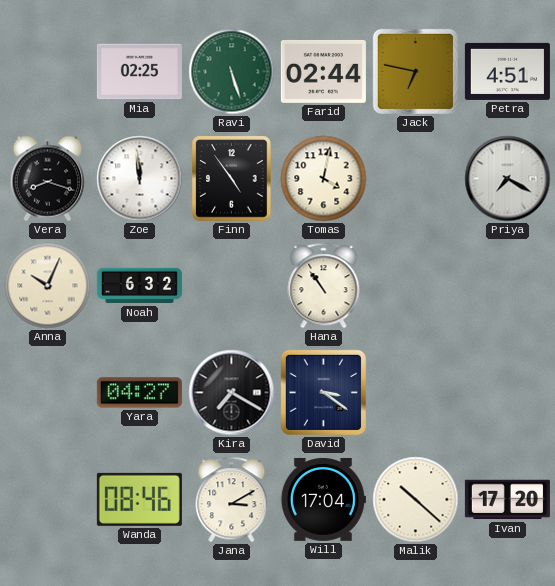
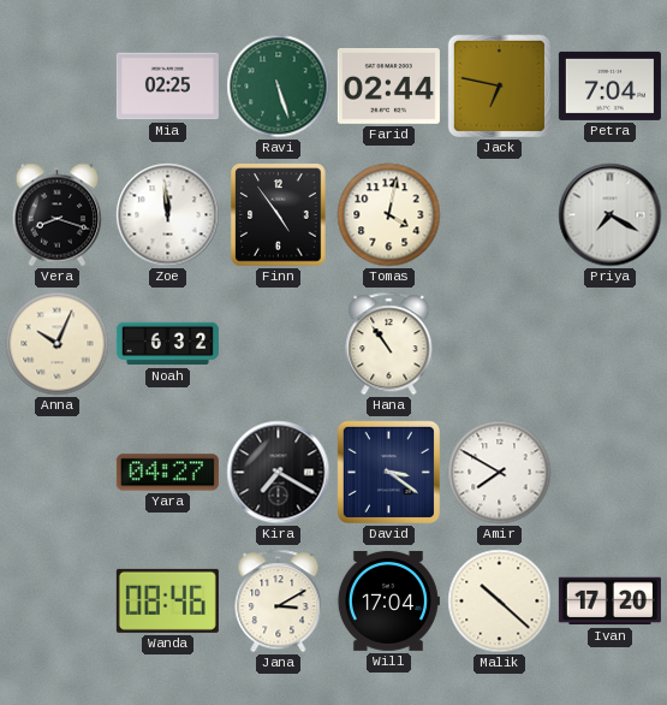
Petra: 4:51 -> 7:04 (609, 85)
Amir: none -> 7:50 (500, 473)
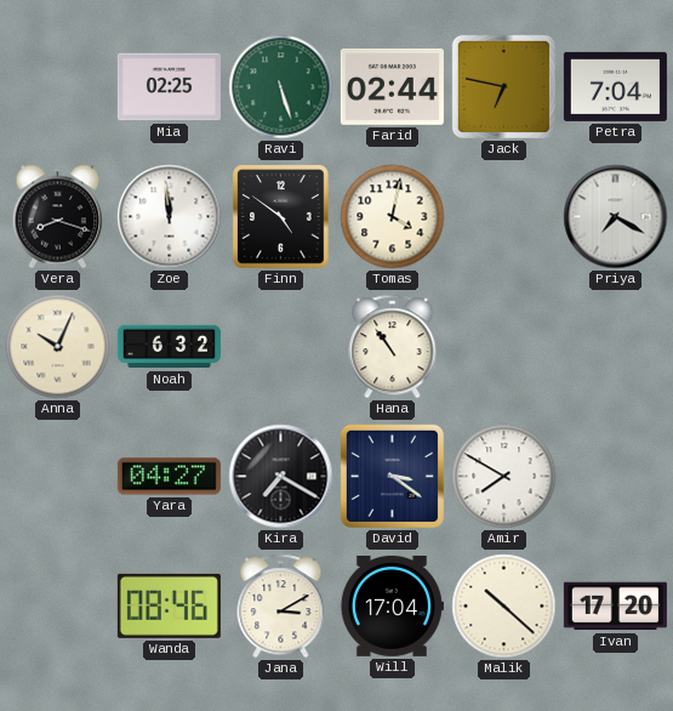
Finn: 4:54 -> 4:51 (281, 217)
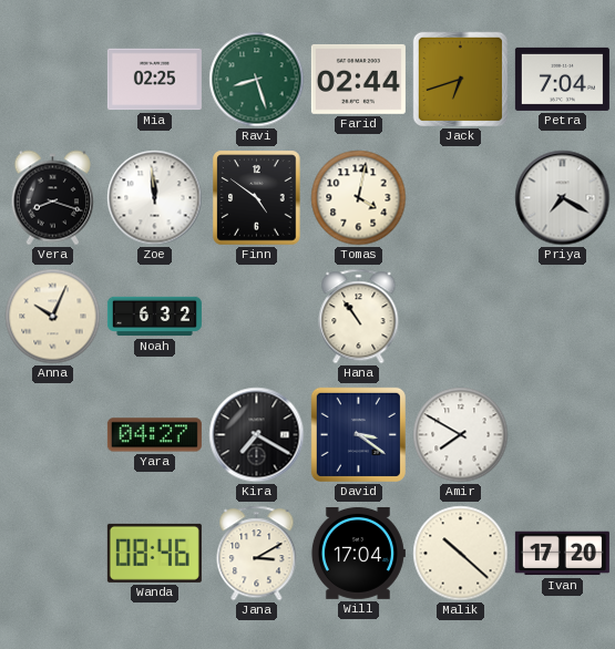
Ravi: 5:27 -> 8:27 (257, 80)
Jack: 6:47 -> 6:42 (460, 79)
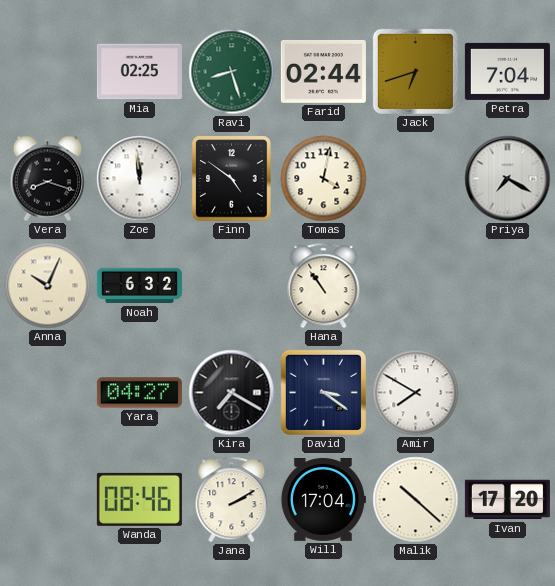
Jana: 3:10 -> 2:10 (232, 500)
